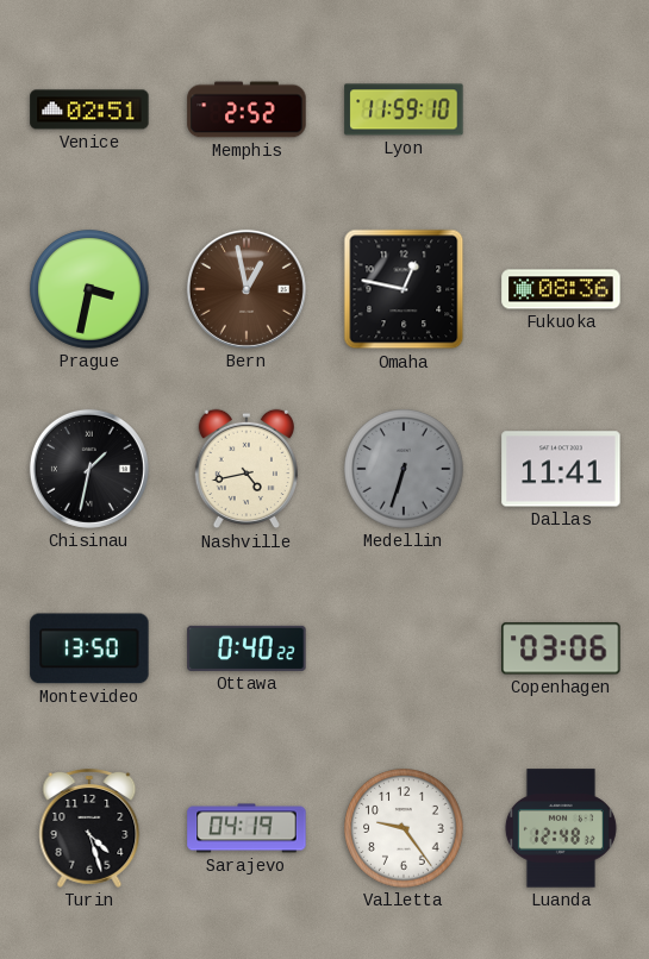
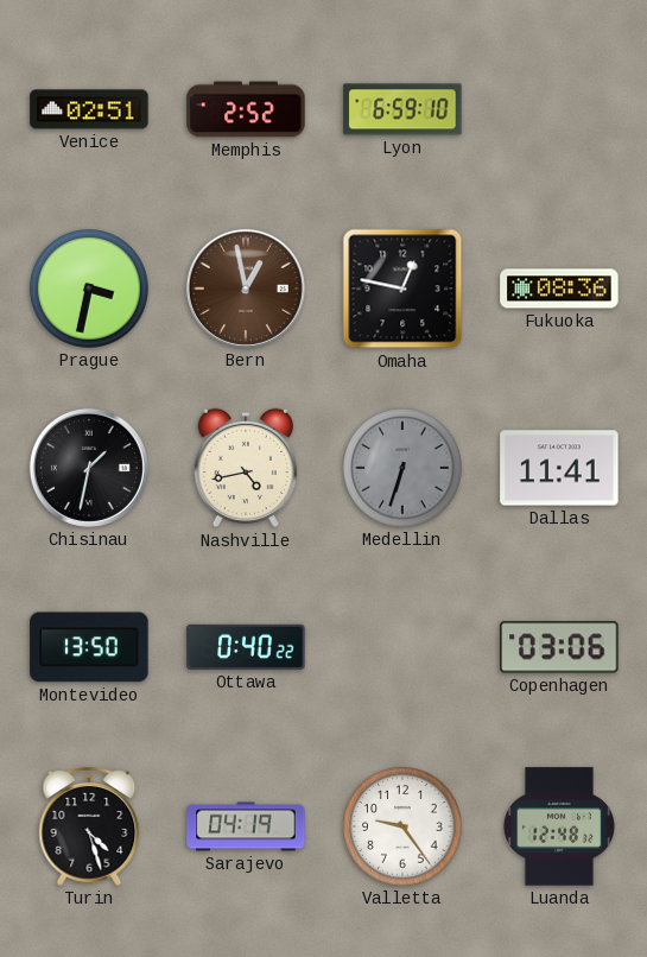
Lyon: 11:59 -> 6:59 (402, 109)
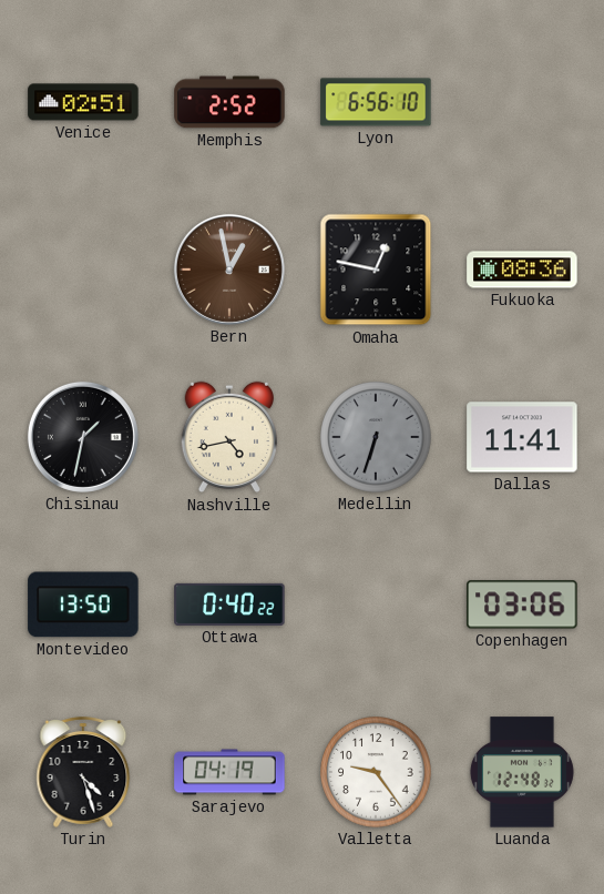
Lyon: 6:59 -> 6:56 (376, 102)
Prague: 3:32 -> none (89, 289)
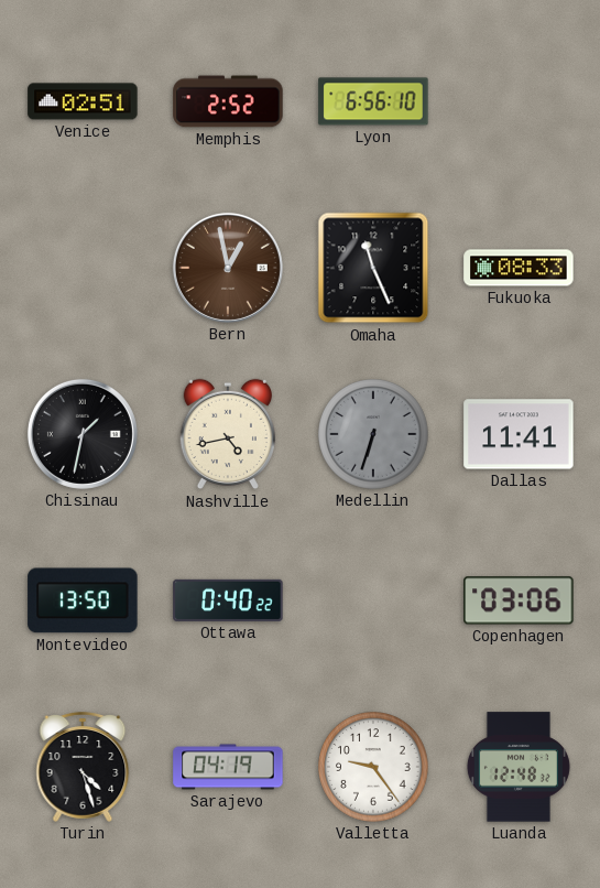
Omaha: 12:47 -> 11:26 (373, 268)
Fukuoka: 08:36 -> 08:33 (519, 268)
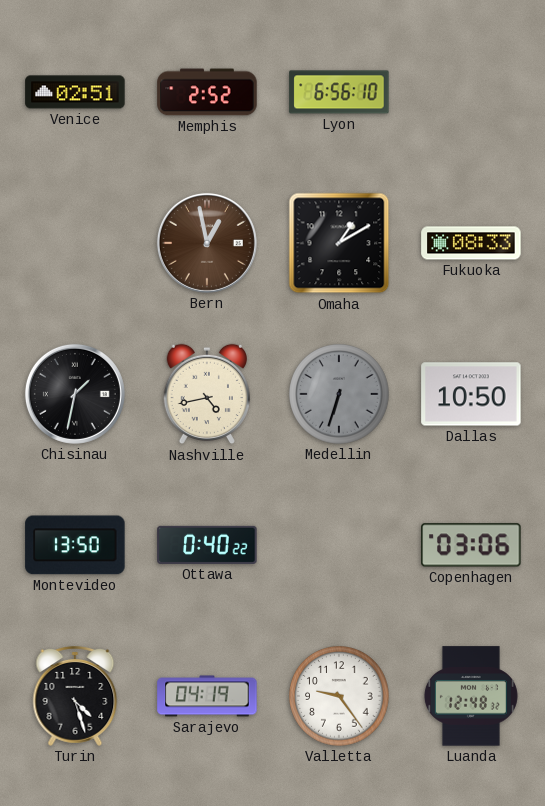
Omaha: 11:26 -> 1:10 (339, 243)
Dallas: 11:41 -> 10:50 (471, 394)
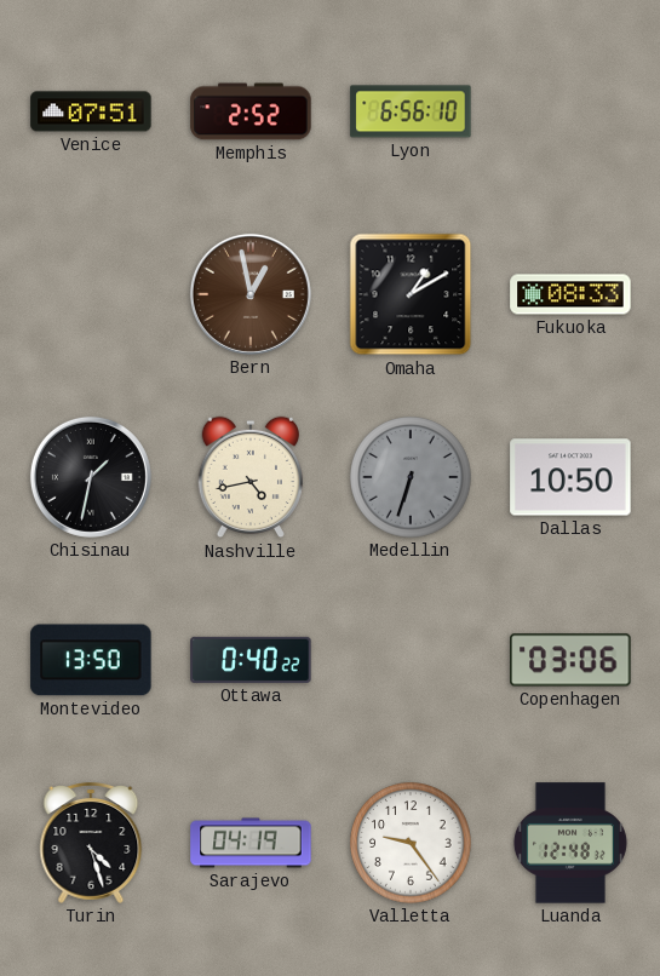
Venice: 02:51 -> 07:51 (91, 111)
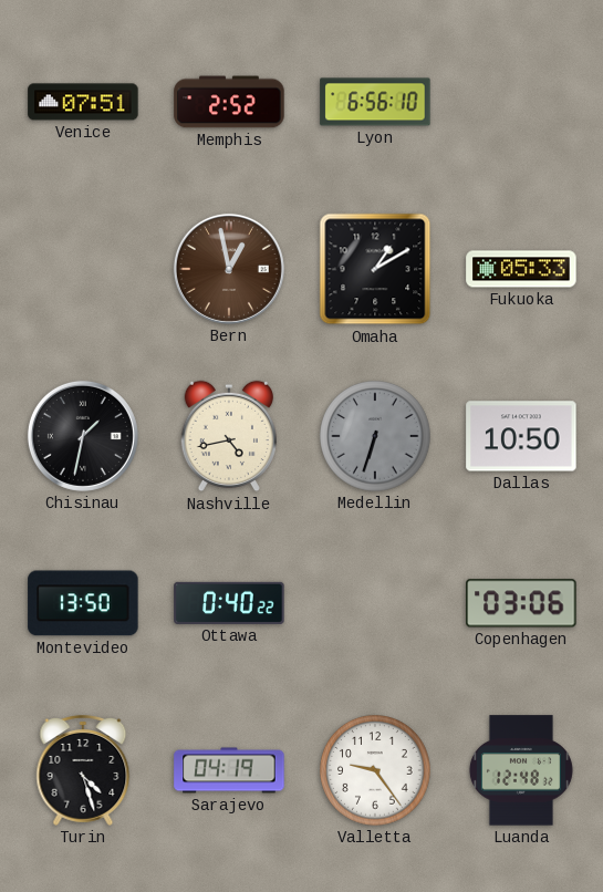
Fukuoka: 08:33 -> 05:33 (521, 269)
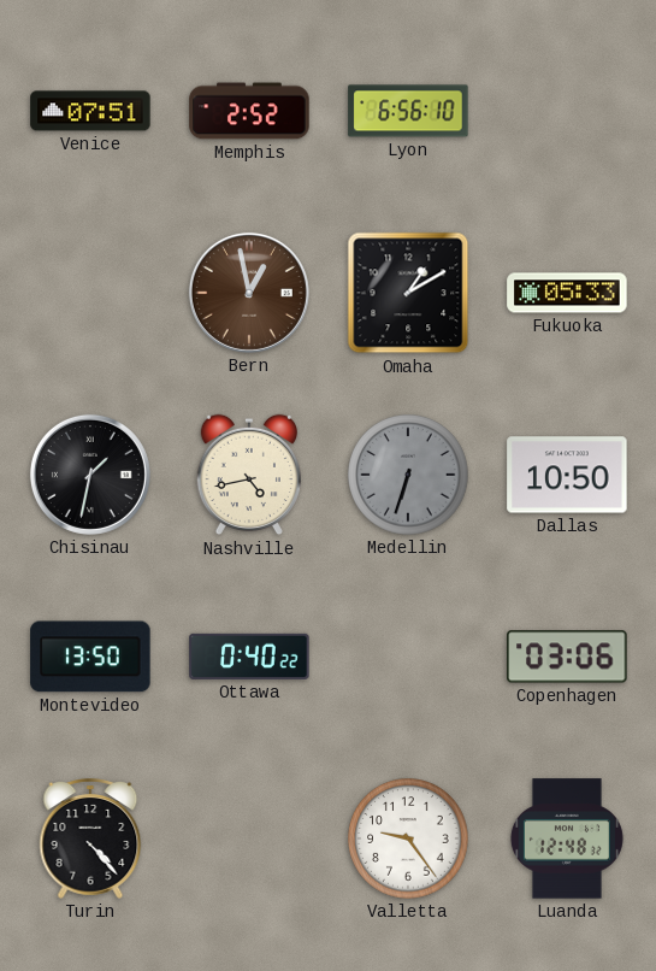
Turin: 4:27 -> 4:23 (90, 840)
Sarajevo: 04:19 -> none (229, 770)
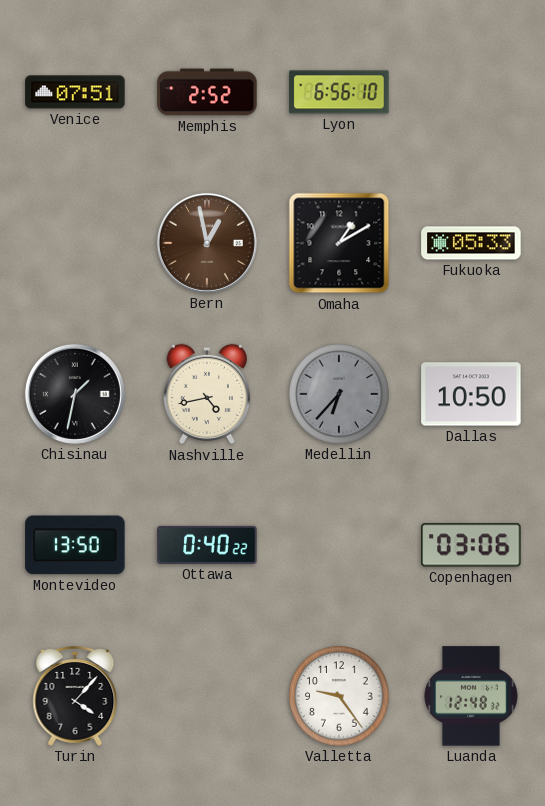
Medellin: 6:33 -> 6:37 (339, 394)
Turin: 4:23 -> 4:07 (75, 697)
